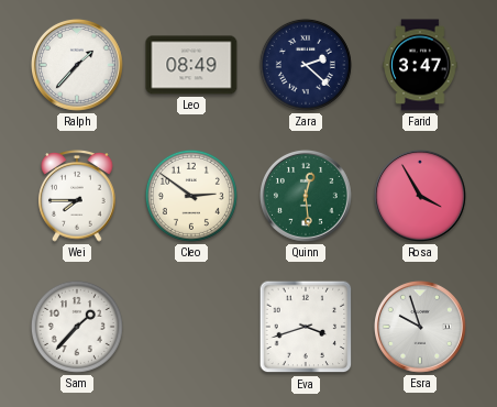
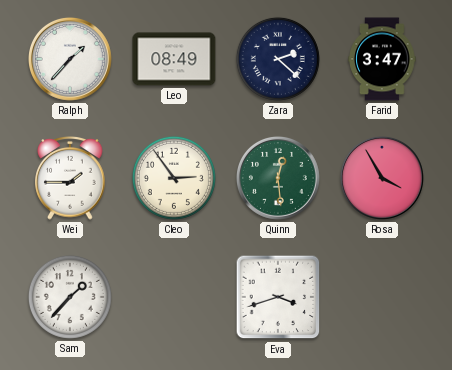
Wei: 7:45 -> 1:45 (70, 179)
Cleo: 2:51 -> 2:54 (174, 178)
Esra: 9:57 -> none (420, 327)
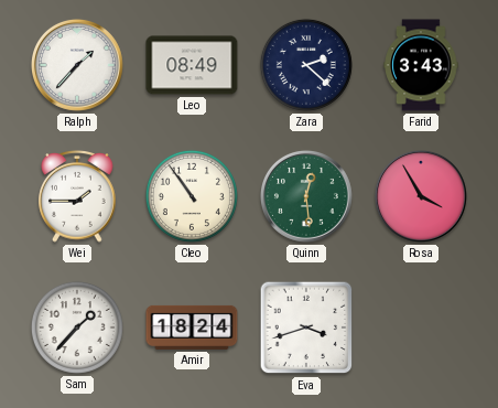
Farid: 3:47 -> 3:43 (421, 65)
Cleo: 2:54 -> 10:54 (192, 196)
Amir: none -> 18:24 (192, 328)
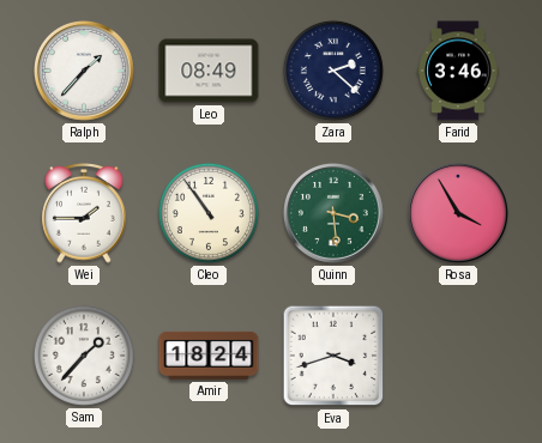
Farid: 3:43 -> 3:46 (458, 71)
Quinn: 12:29 -> 3:29 (333, 213)
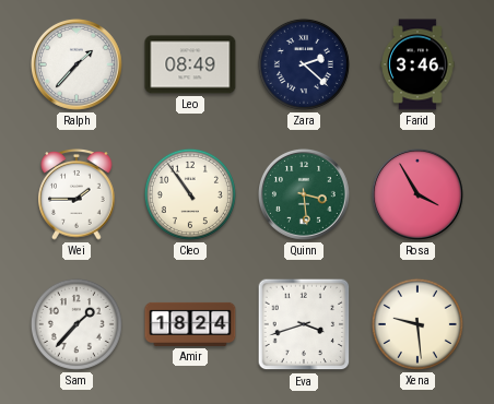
Xena: none -> 9:29 (417, 324)
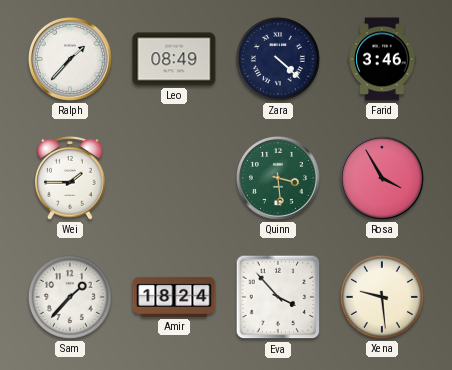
Zara: 2:22 -> 4:22 (278, 59)
Cleo: 10:54 -> none (190, 194)
Eva: 3:42 -> 3:53 (278, 297)
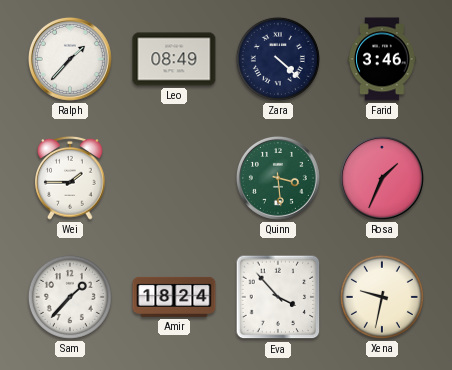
Rosa: 3:55 -> 1:34 (382, 178)
Xena: 9:29 -> 9:32 (382, 297)
